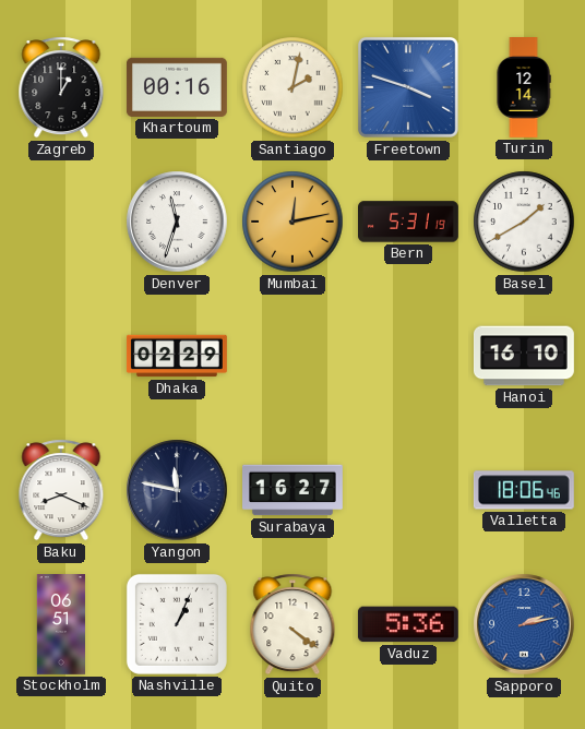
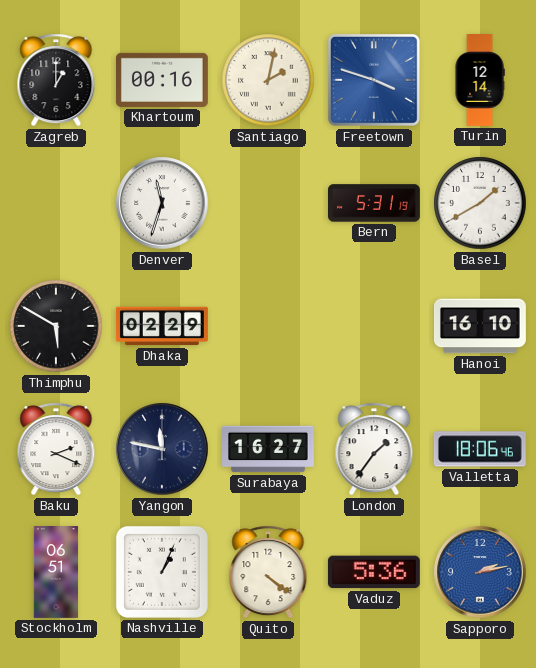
Mumbai: 12:13 -> none (292, 222)
Thimphu: none -> 5:50 (56, 326)
Baku: 8:19 -> 2:19 (56, 449)
London: none -> 1:36 (374, 449)
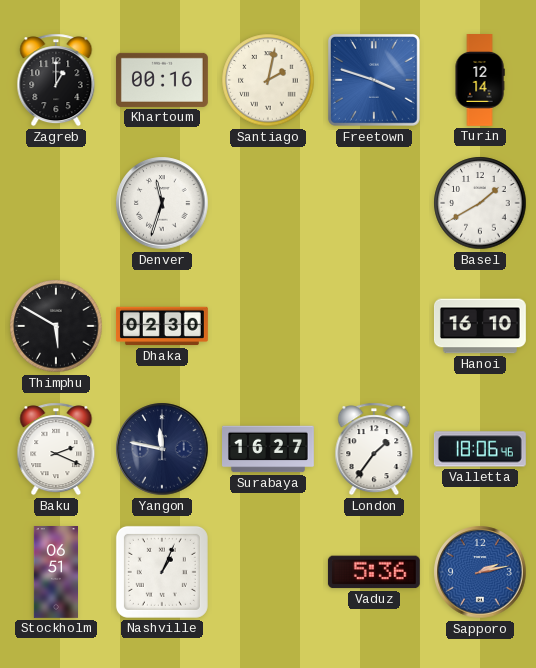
Bern: 5:31 -> none (375, 203)
Dhaka: 02:29 -> 02:30 (162, 326)
Quito: 4:21 -> none (268, 572)
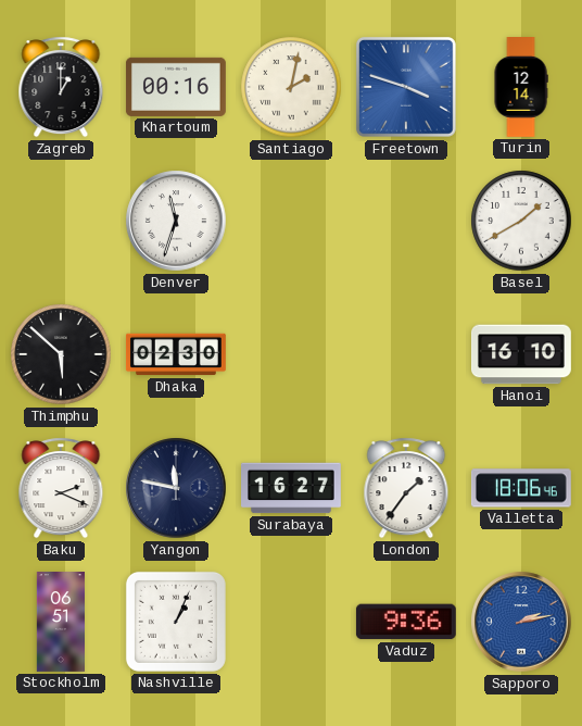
Thimphu: 5:50 -> 5:52 (61, 354)
Vaduz: 5:36 -> 9:36 (406, 622)
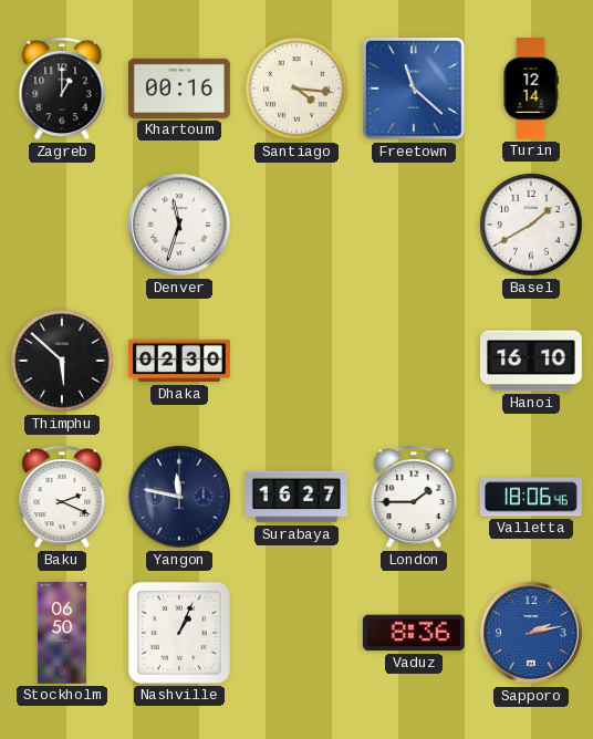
Santiago: 2:02 -> 4:16 (296, 89)
Freetown: 3:48 -> 11:22 (414, 89)
London: 1:36 -> 1:45 (414, 497)
Stockholm: 06:51 -> 06:50 (61, 634)
Vaduz: 9:36 -> 8:36 (414, 633)
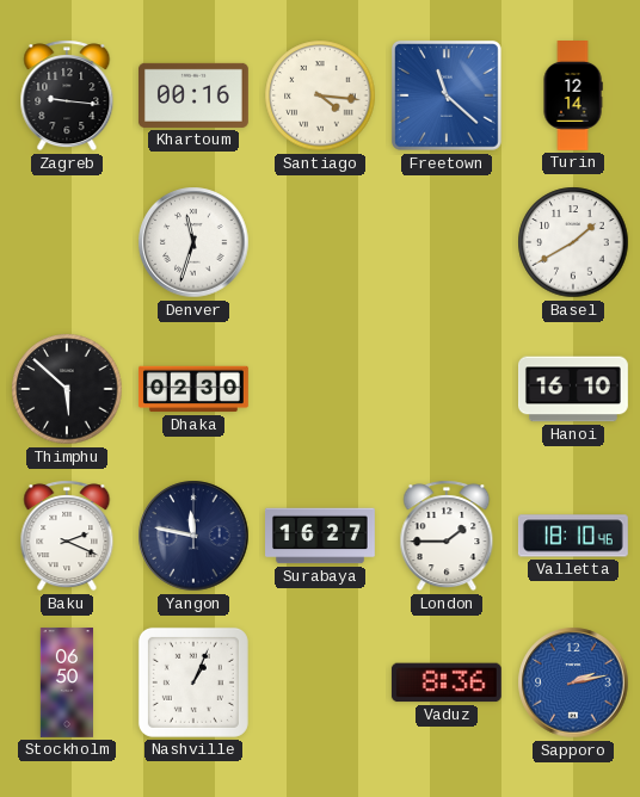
Zagreb: 1:00 -> 9:16 (67, 95)
Valletta: 18:06 -> 18:10 (573, 536)
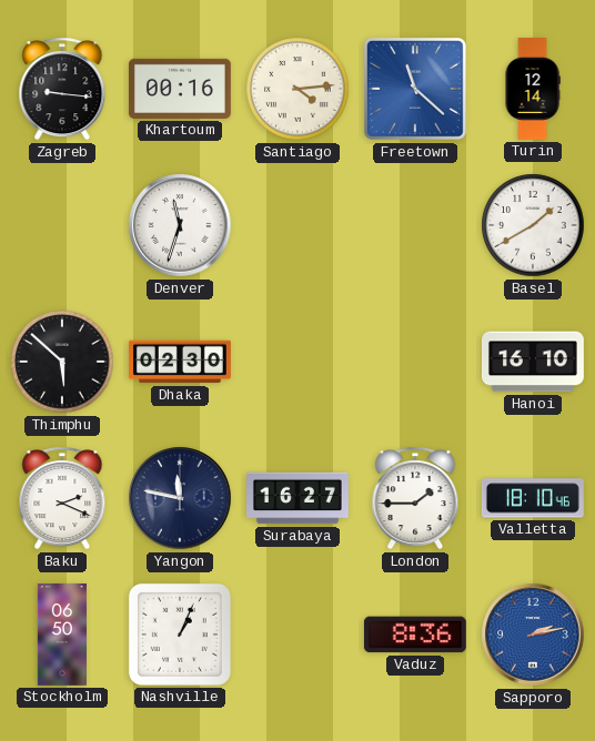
Santiago: 4:16 -> 4:14 (297, 89)
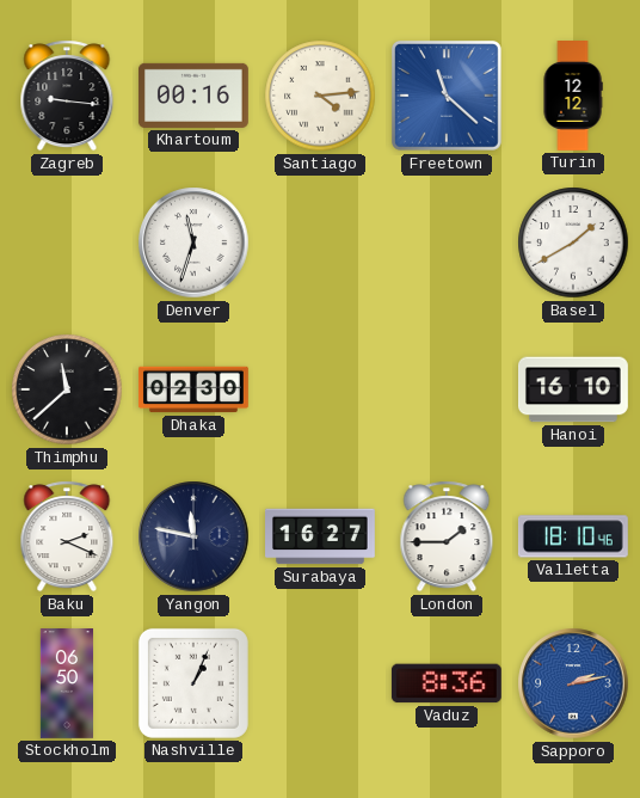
Turin: 12:14 -> 12:12 (573, 97)
Thimphu: 5:52 -> 11:38 (67, 389)
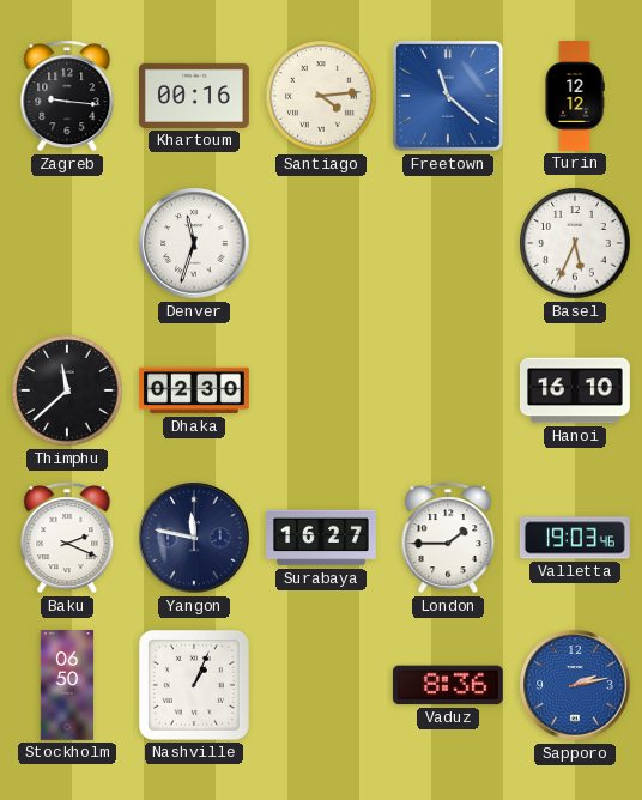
Basel: 1:40 -> 5:34 (575, 243)
Valletta: 18:10 -> 19:03 (575, 538)
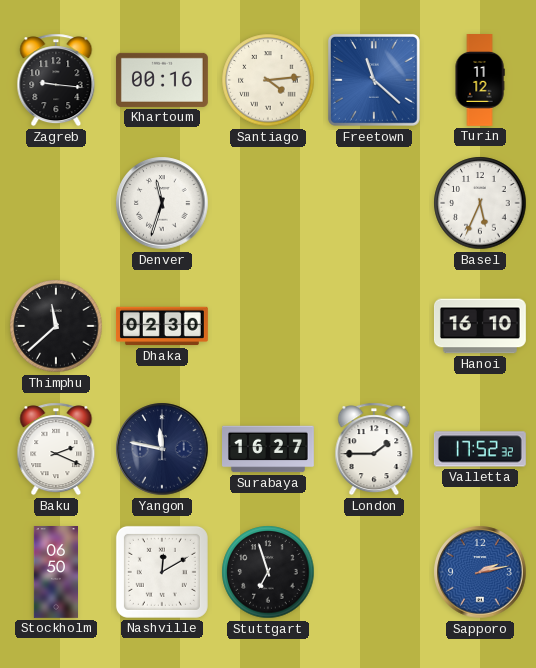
Turin: 12:12 -> 11:12 (480, 81)
Valletta: 19:03 -> 17:52 (480, 449)
Nashville: 1:04 -> 12:10 (162, 572)
Stuttgart: none -> 6:57 (268, 572)
Vaduz: 8:36 -> none (448, 685)
